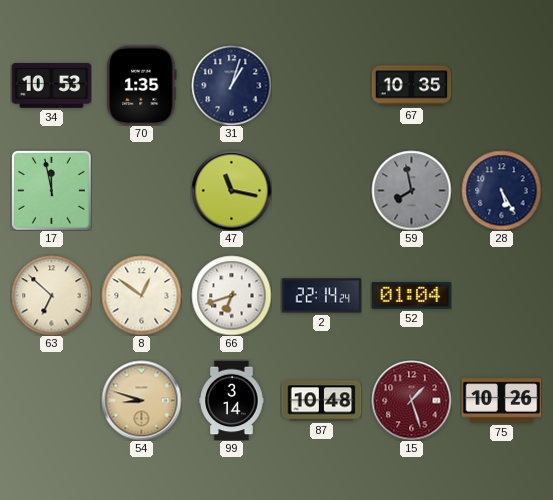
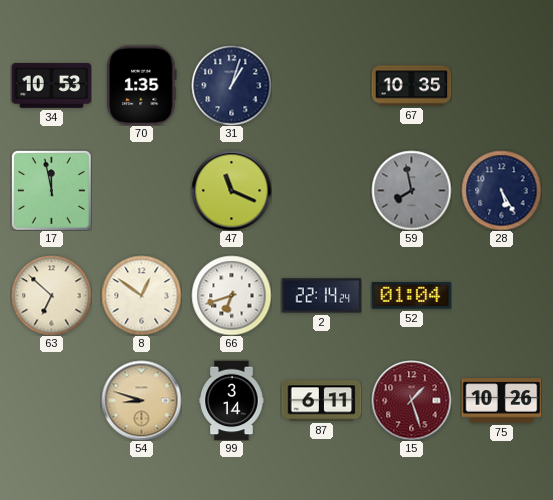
47: 11:17 -> 11:19 (231, 190)
87: 10:48 -> 6:11 (321, 401)
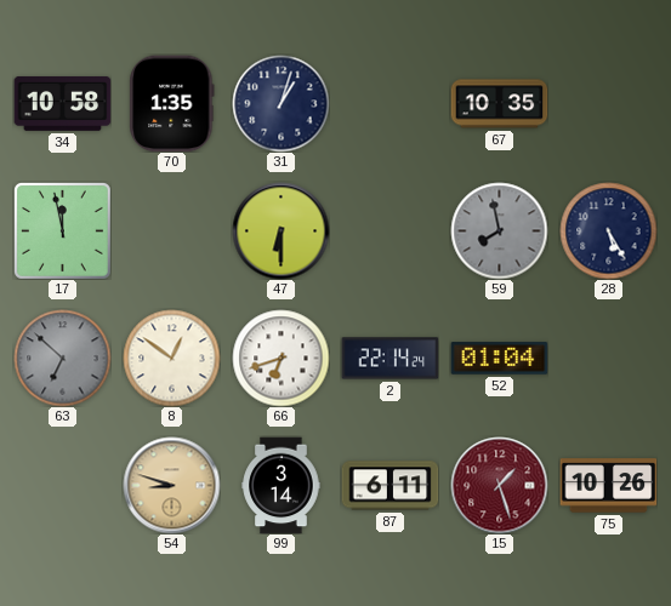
34: 10:53 -> 10:58 (62, 103)
47: 11:19 -> 6:30 (280, 230)
63 dial: cream -> grey (62, 358)
